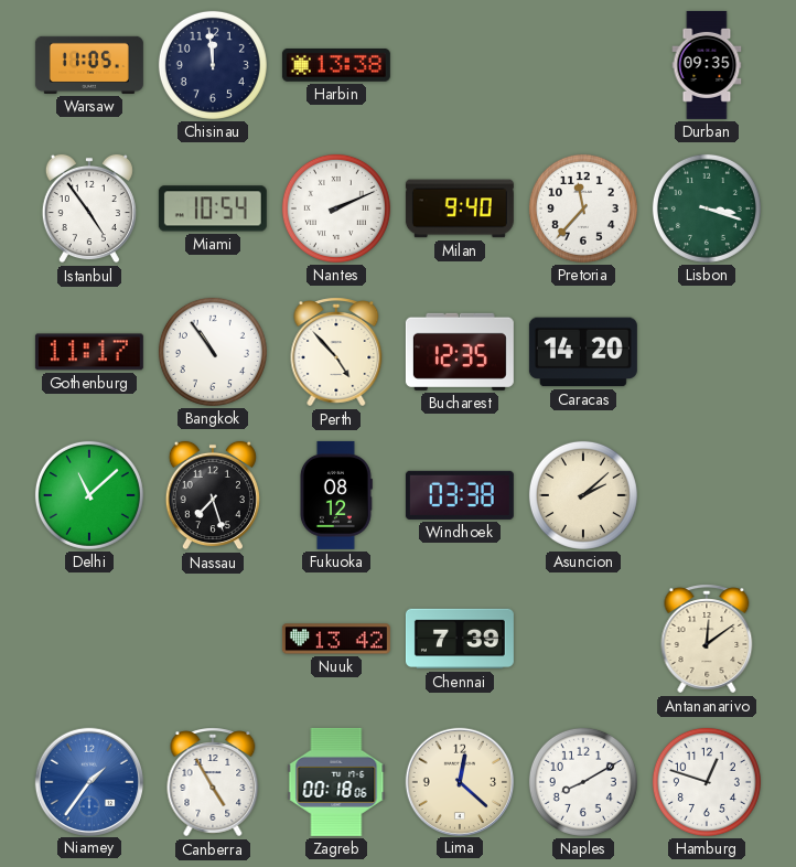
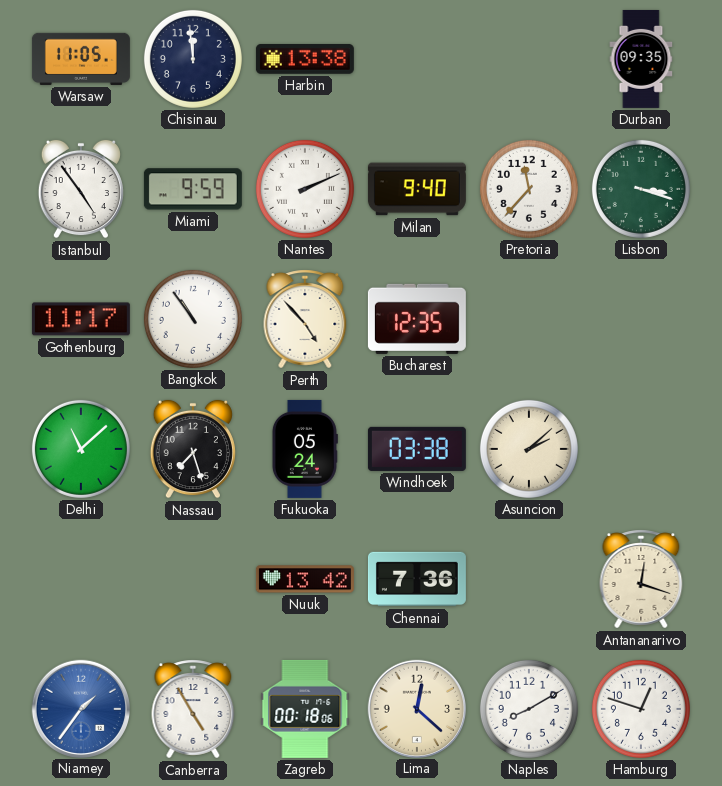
Miami: 10:54 -> 9:59 (193, 189)
Caracas: 14:20 -> none (583, 352)
Fukuoka: 08:12 -> 05:24 (304, 449)
Chennai: 7:39 -> 7:36 (417, 579)
Antananarivo: 12:09 -> 12:18 (641, 579)
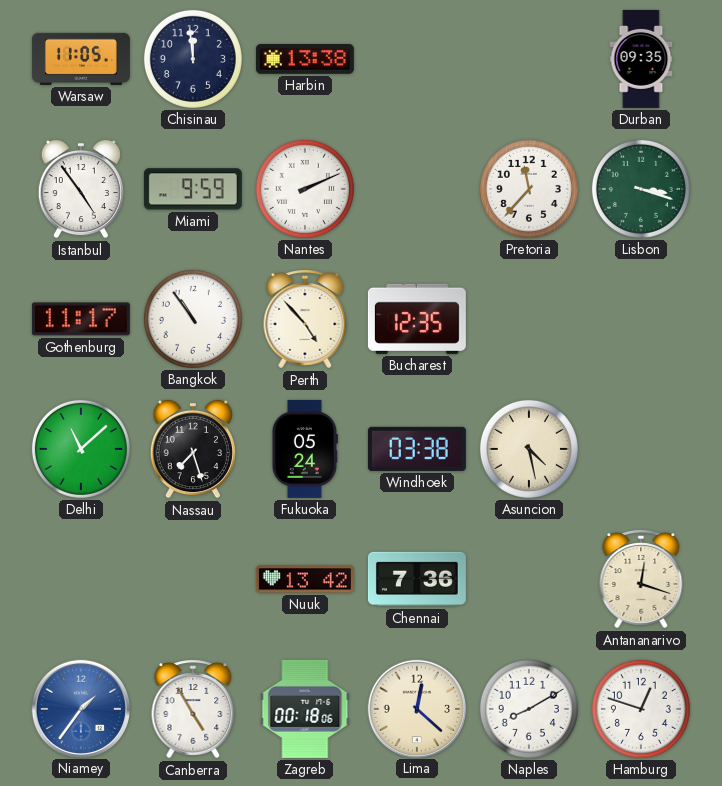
Milan: 9:40 -> none (417, 189)
Asuncion: 2:08 -> 4:28 (529, 449)
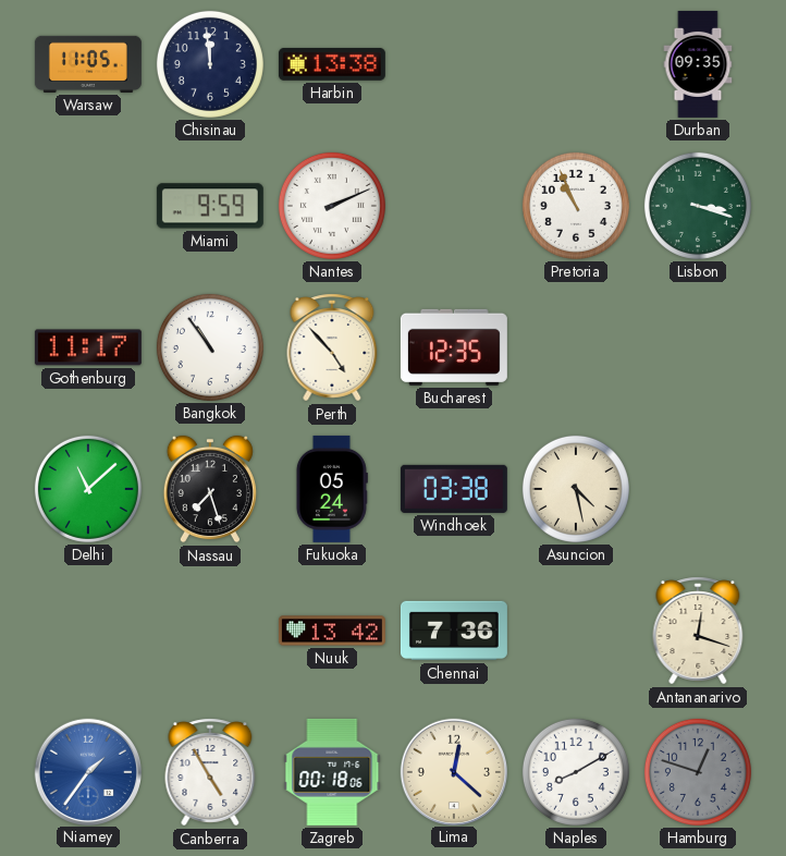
Istanbul: 4:54 -> none (81, 189)
Pretoria: 11:37 -> 10:56 (576, 206)
Hamburg dial: white -> grey (698, 772)
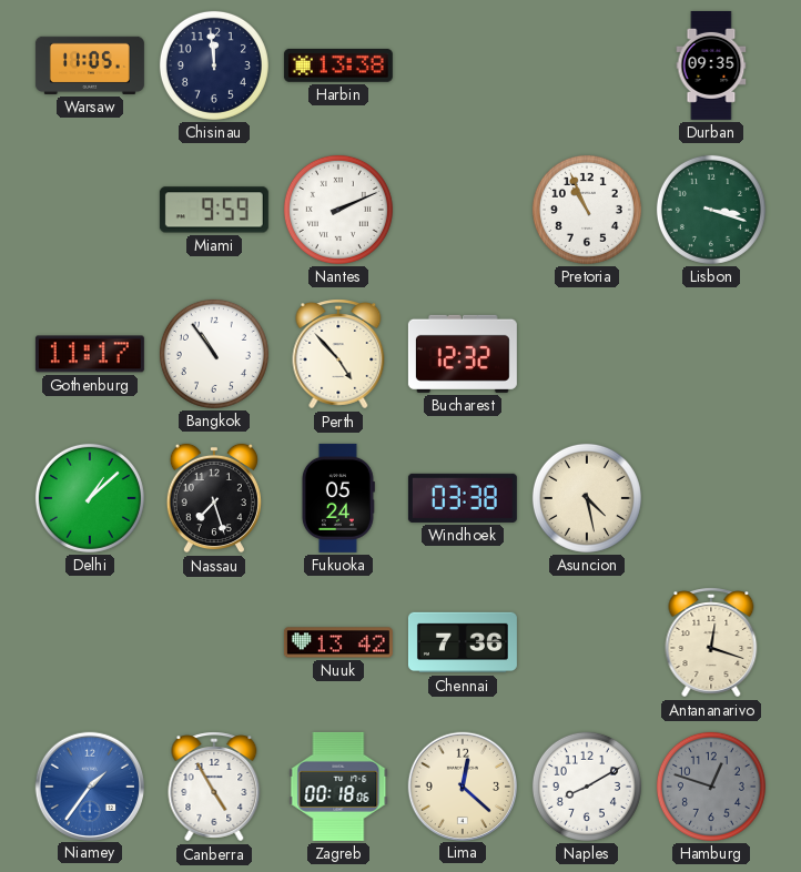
Bucharest: 12:35 -> 12:32 (463, 354)
Delhi: 11:08 -> 1:08 (90, 498)
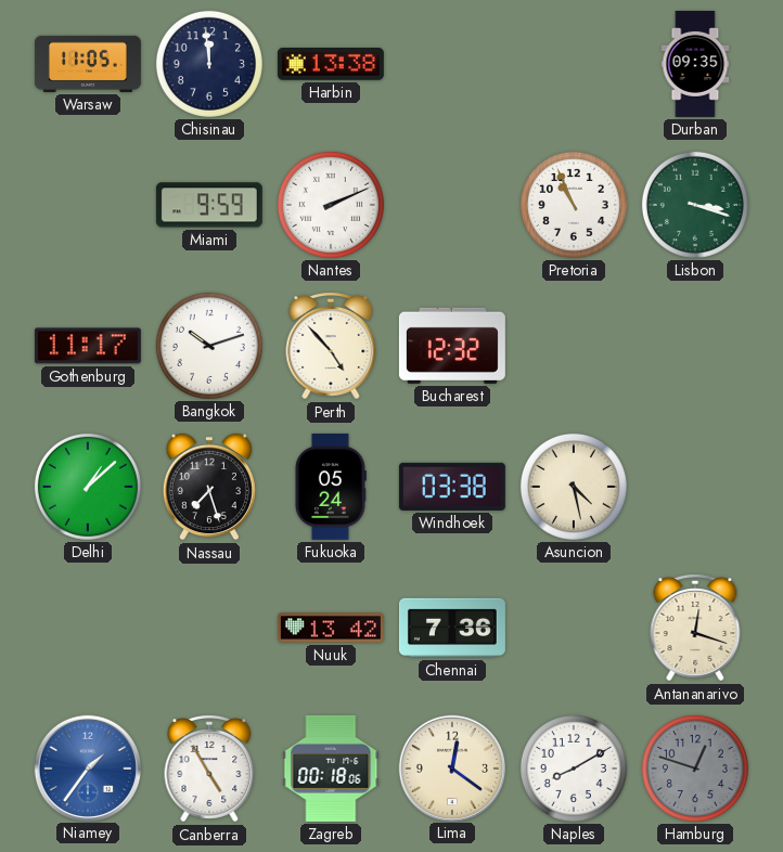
Bangkok: 10:54 -> 10:12 (209, 346)
Lima: 12:22 -> 12:21 (451, 767)
